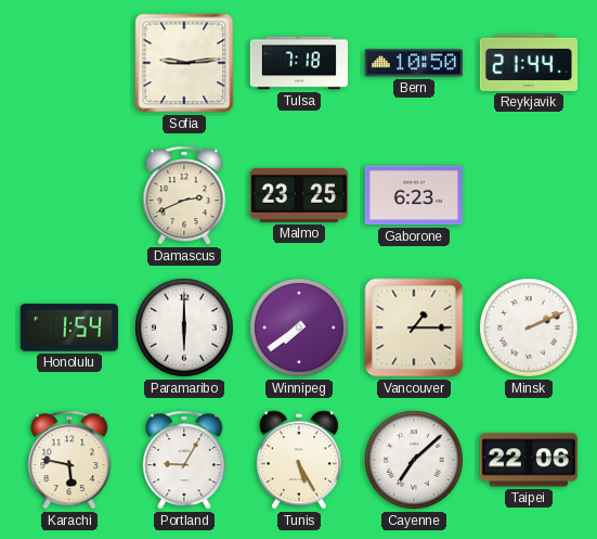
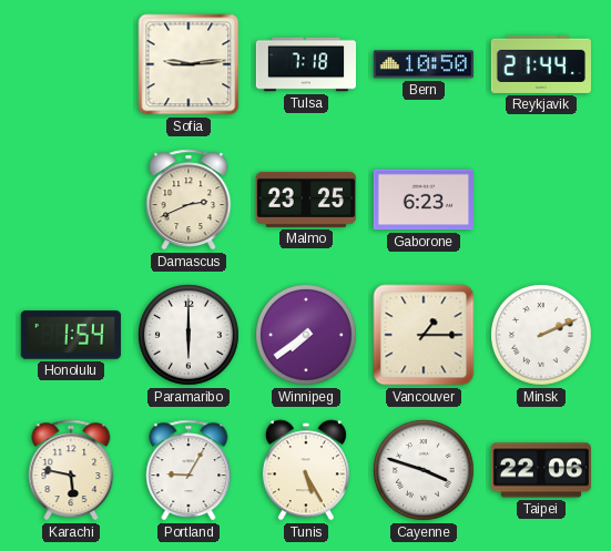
Cayenne: 7:08 -> 3:48 (424, 470)
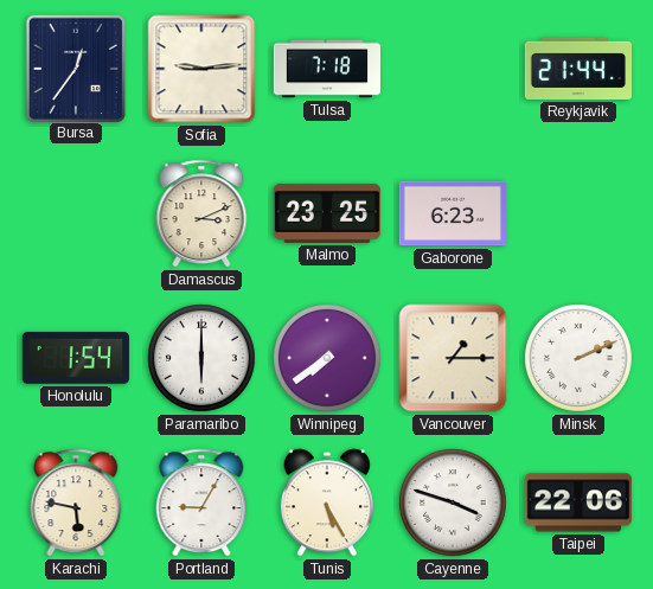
Bursa: none -> 12:36 (76, 68)
Bern: 10:50 -> none (424, 64)
Damascus: 2:41 -> 3:11 (201, 213)
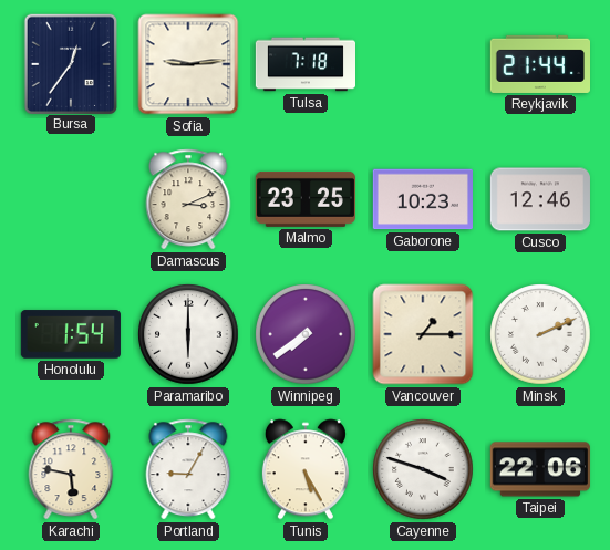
Gaborone: 6:23 -> 10:23 (423, 199)
Cusco: none -> 12:46 (539, 199)
